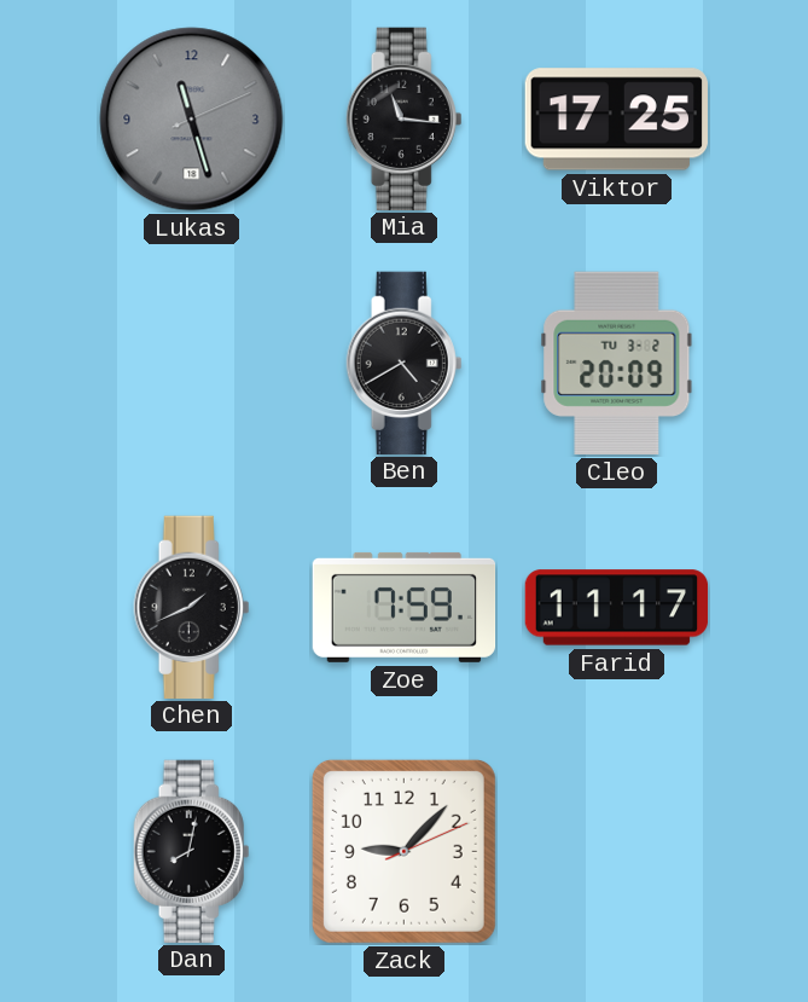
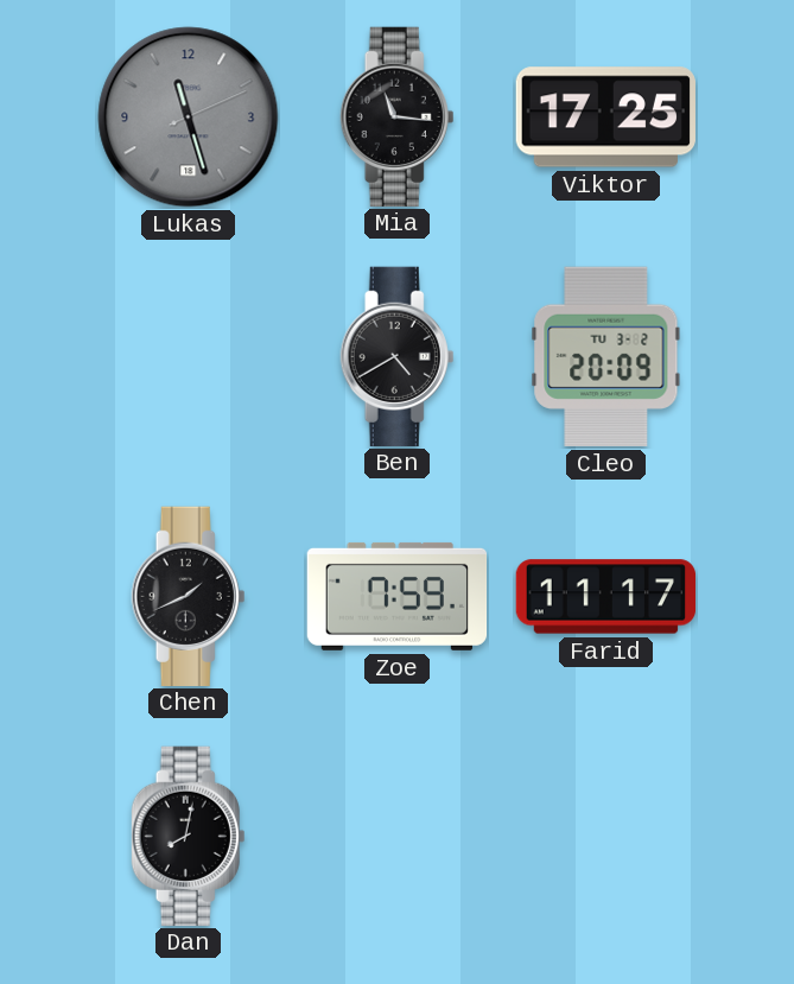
Zack: 9:07 -> none (403, 851)
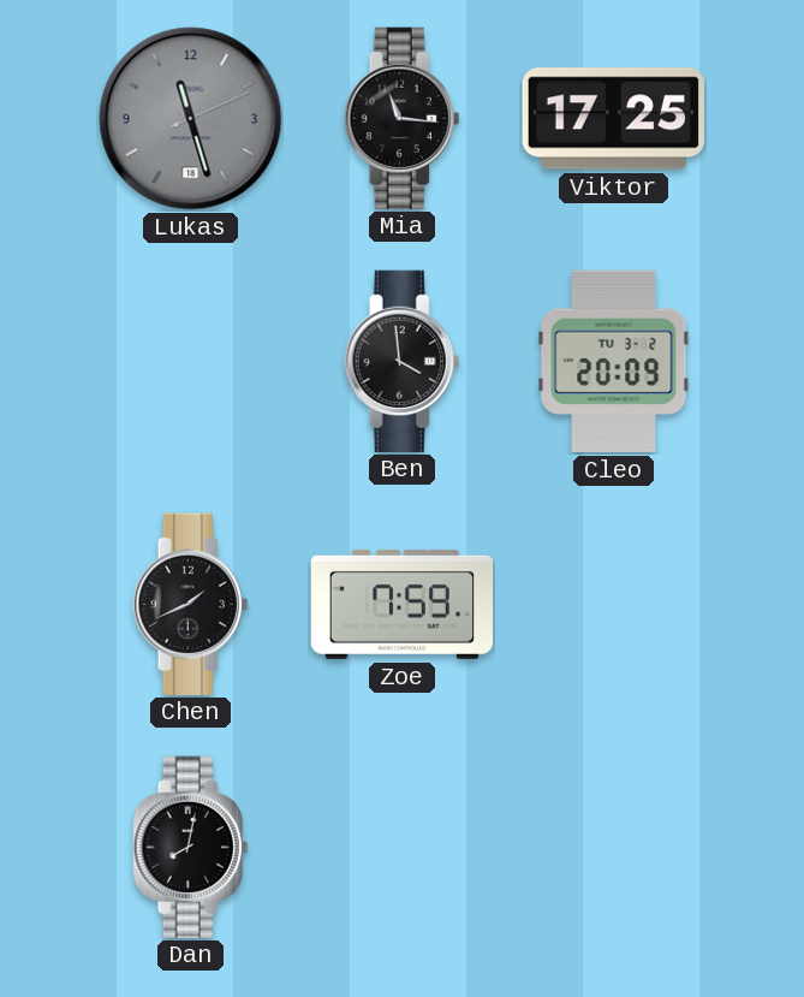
Ben: 4:40 -> 3:59 (403, 361)
Farid: 11:17 -> none (606, 597)
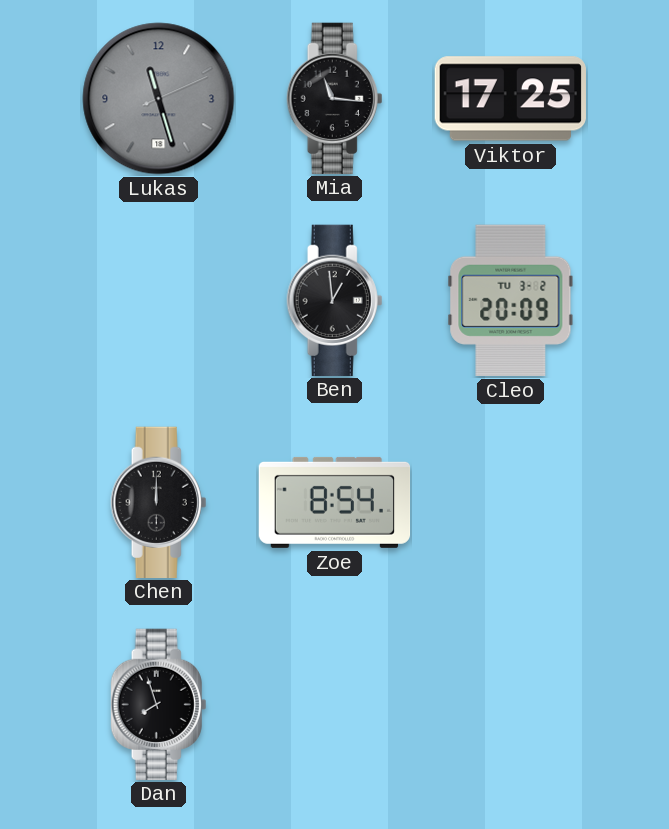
Ben: 3:59 -> 12:59 (335, 300)
Chen: 1:41 -> 12:00 (159, 502)
Zoe: 7:59 -> 8:54 (335, 502)
Dan: 8:02 -> 7:57 (159, 704)
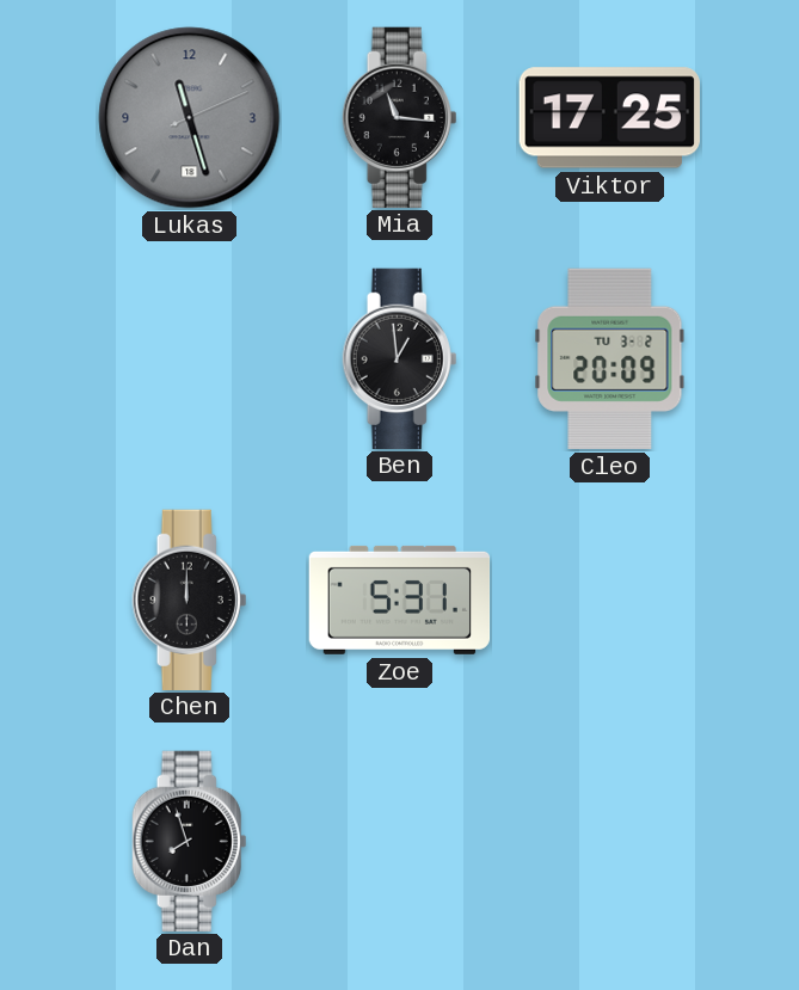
Zoe: 8:54 -> 5:31 (400, 599)
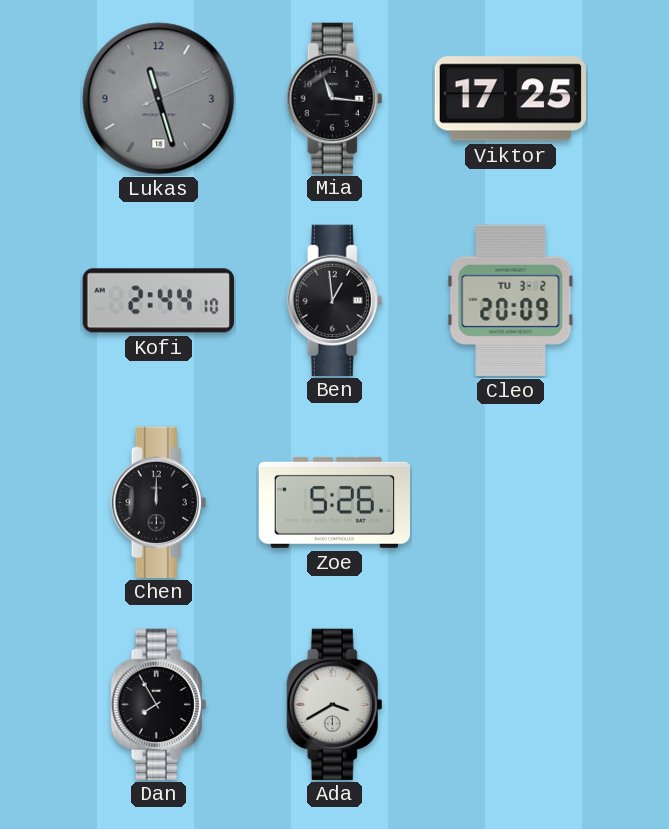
Kofi: none -> 2:44 (158, 301)
Zoe: 5:31 -> 5:26 (335, 502)
Dan: 7:57 -> 7:55 (159, 704)
Ada: none -> 3:40 (335, 704)
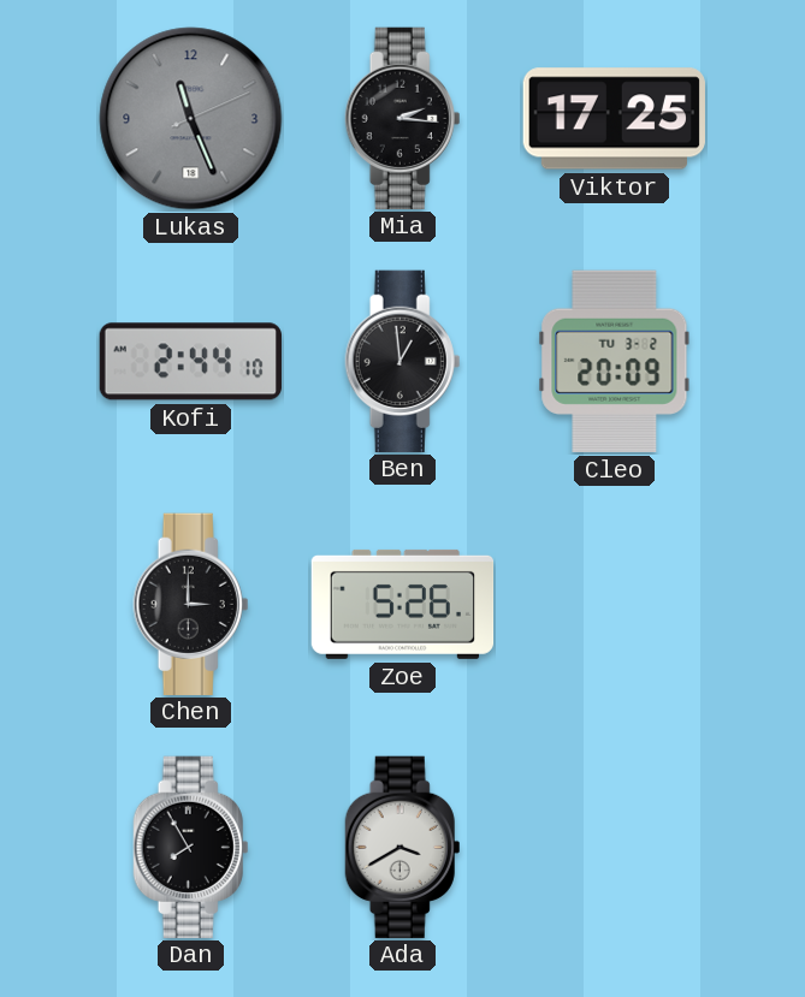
Lukas: 11:27 -> 11:26 (191, 119)
Mia: 11:16 -> 2:16 (403, 118)
Chen: 12:00 -> 3:00 (191, 604)
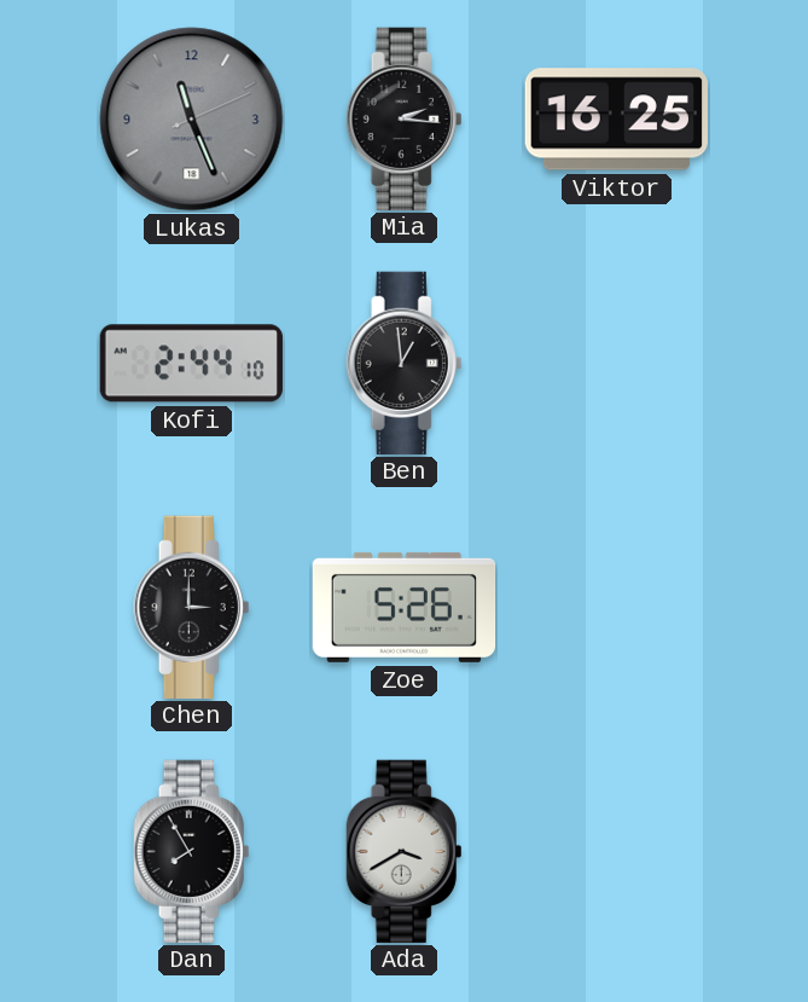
Viktor: 17:25 -> 16:25 (616, 120)
Cleo: 20:09 -> none (615, 361)
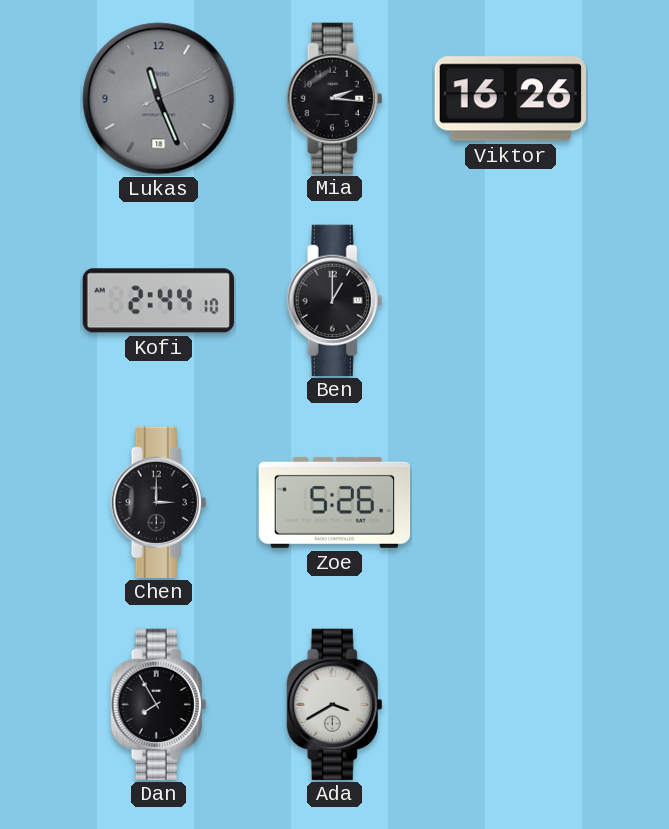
Viktor: 16:25 -> 16:26 (510, 99)
Ben: 12:59 -> 1:00 (335, 300)
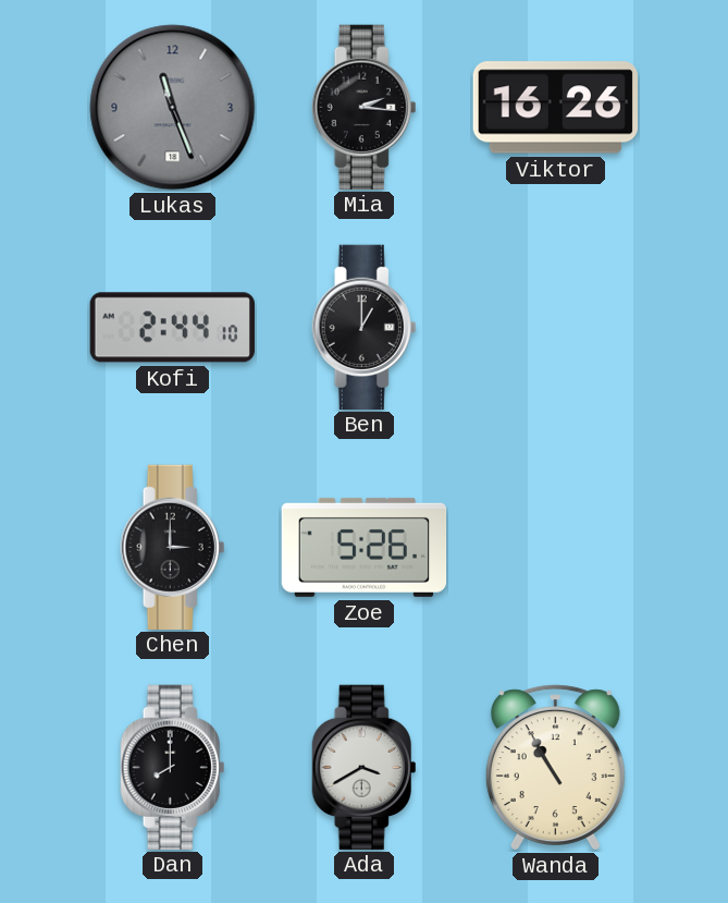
Lukas: 11:26:11 -> 11:26:26 (173, 108)
Dan: 7:55 -> 8:00 (173, 767)
Wanda: none -> 10:55 (555, 768)
